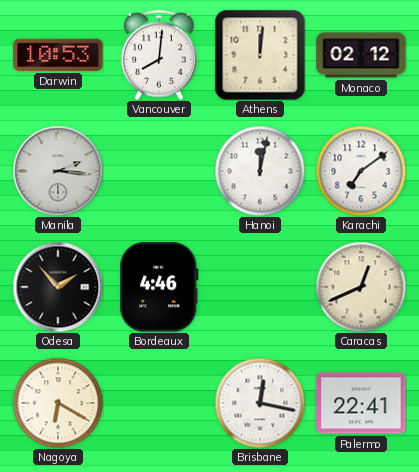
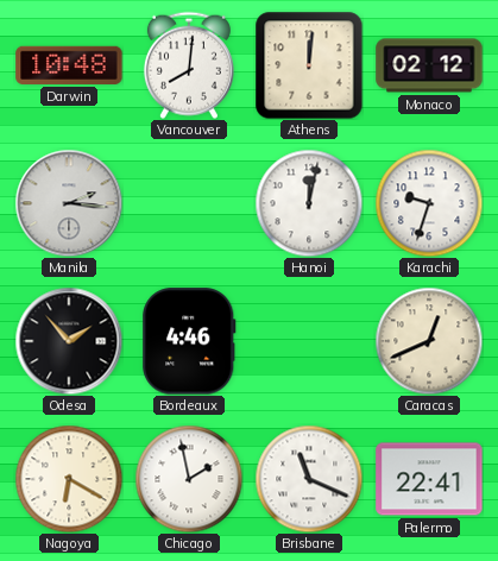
Darwin: 10:53 -> 10:48 (69, 65)
Karachi: 7:09 -> 9:33 (429, 203)
Chicago: none -> 1:58 (189, 479)
Brisbane: 12:17 -> 11:19 (309, 479)
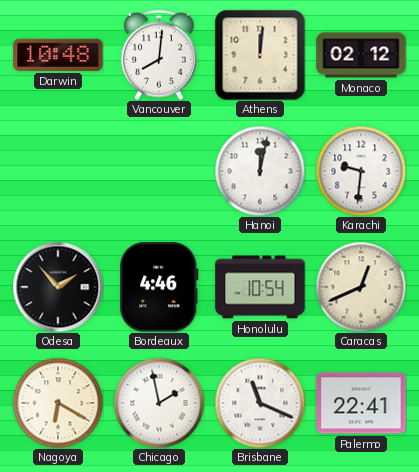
Manila: 2:16 -> none (69, 203)
Karachi: 9:33 -> 9:31 (361, 171)
Honolulu: none -> 10:54 (260, 287)
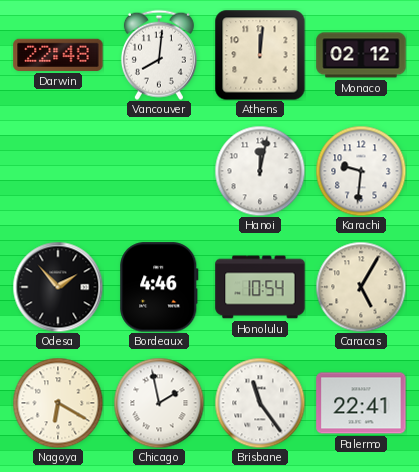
Darwin: 10:48 -> 22:48 (58, 55)
Caracas: 12:41 -> 5:05 (361, 287)
Brisbane: 11:19 -> 11:24 (260, 403)
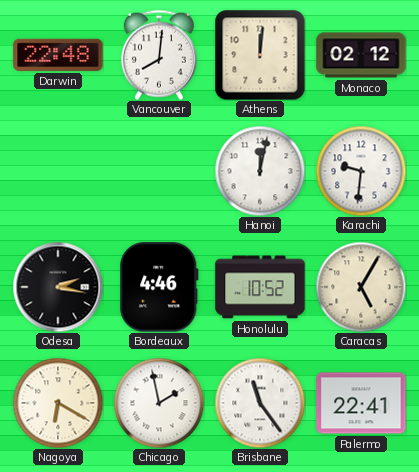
Odesa: 1:53 -> 2:17 (58, 287)
Honolulu: 10:54 -> 10:52 (260, 287)
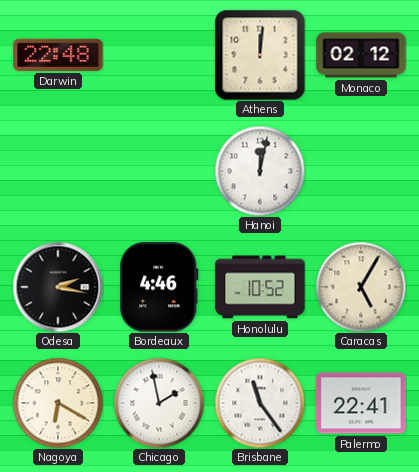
Vancouver: 8:01 -> none (159, 55)
Karachi: 9:31 -> none (361, 171)
